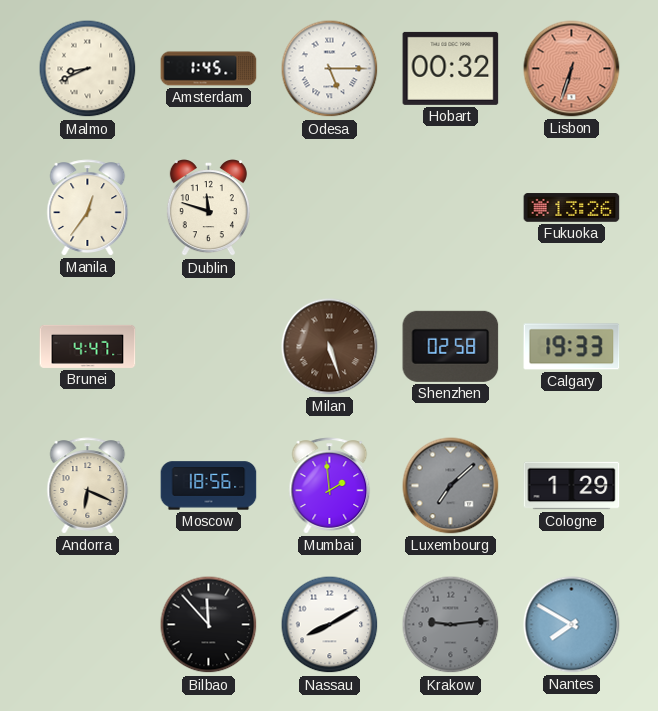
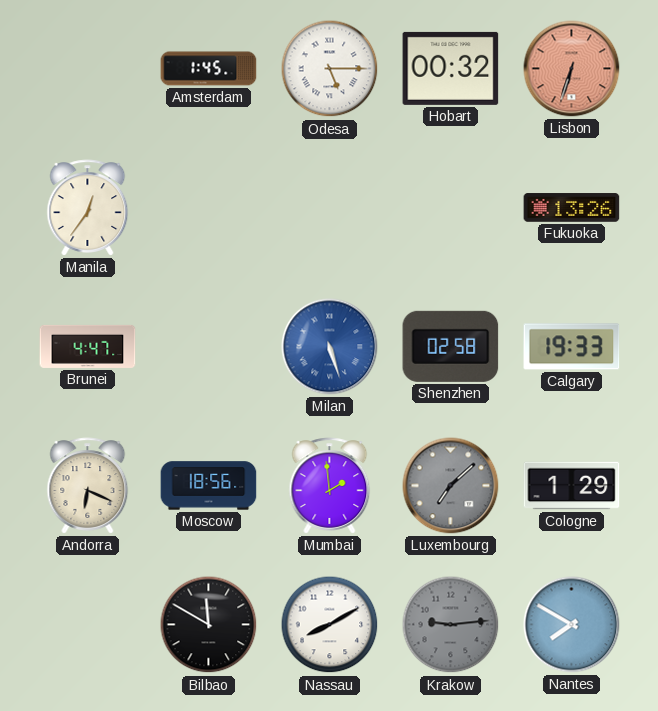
Malmo: 8:41 -> none (88, 69)
Dublin: 11:48 -> none (208, 208)
Milan dial: brown -> blue (330, 347)
Bilbao: 11:53 -> 11:50 (209, 625)
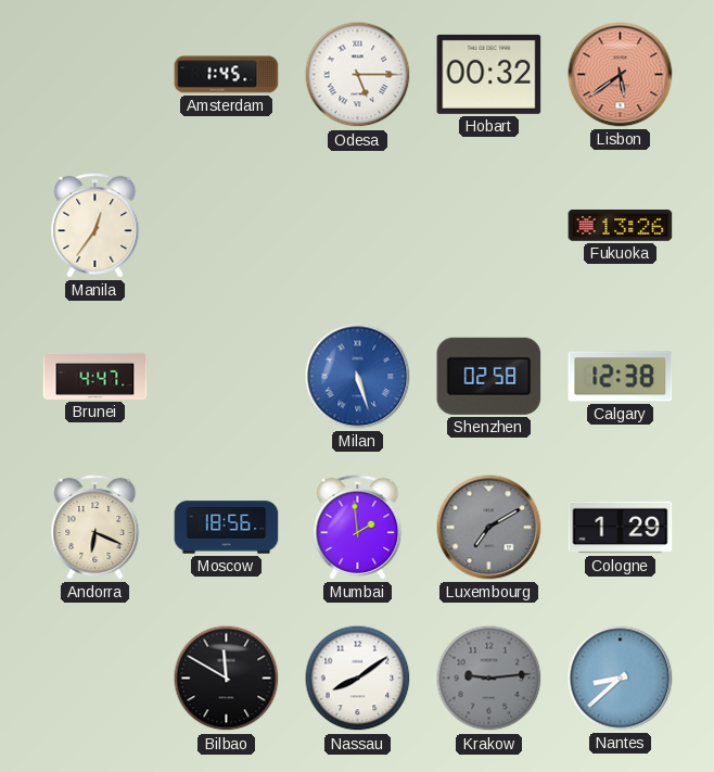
Lisbon: 6:33 -> 5:39 (621, 75)
Calgary: 19:33 -> 12:38 (621, 377)
Luxembourg: 7:08 -> 7:10 (489, 528)
Nassau: 8:10 -> 8:09 (358, 679)
Nantes: 7:50 -> 8:38 (621, 679)
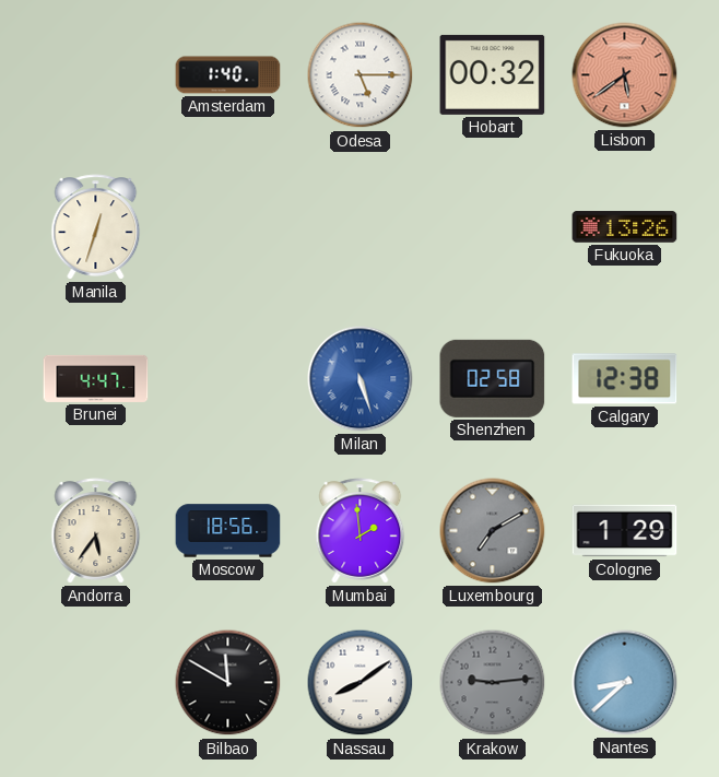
Amsterdam: 1:45 -> 1:40 (228, 75)
Manila: 12:36 -> 12:33 (96, 227)
Andorra: 6:19 -> 5:36 (96, 531)
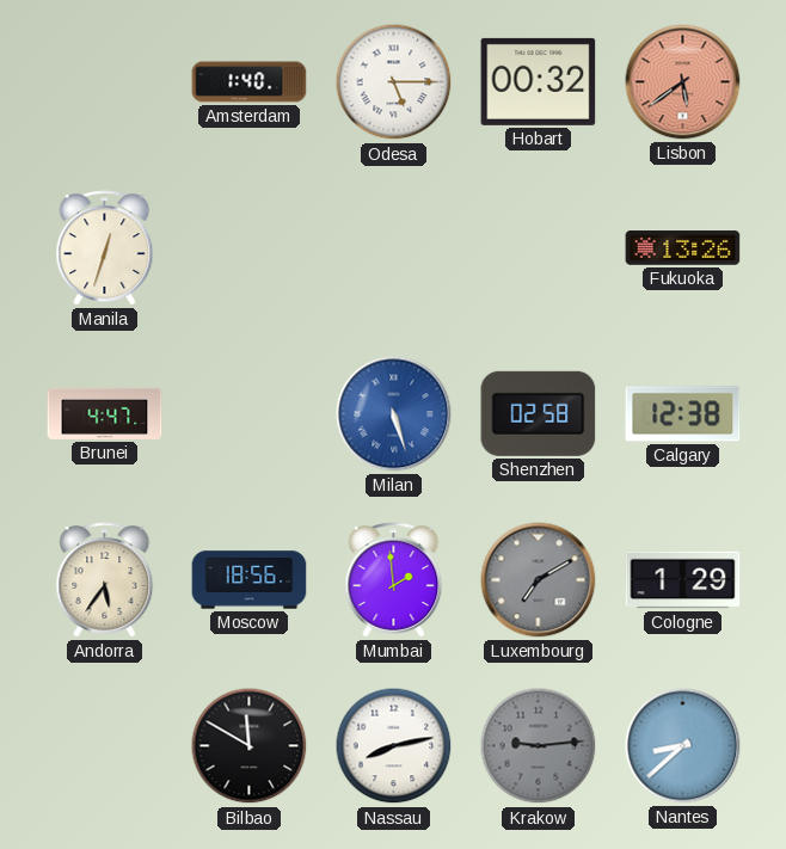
Nassau: 8:09 -> 8:13 (394, 746)
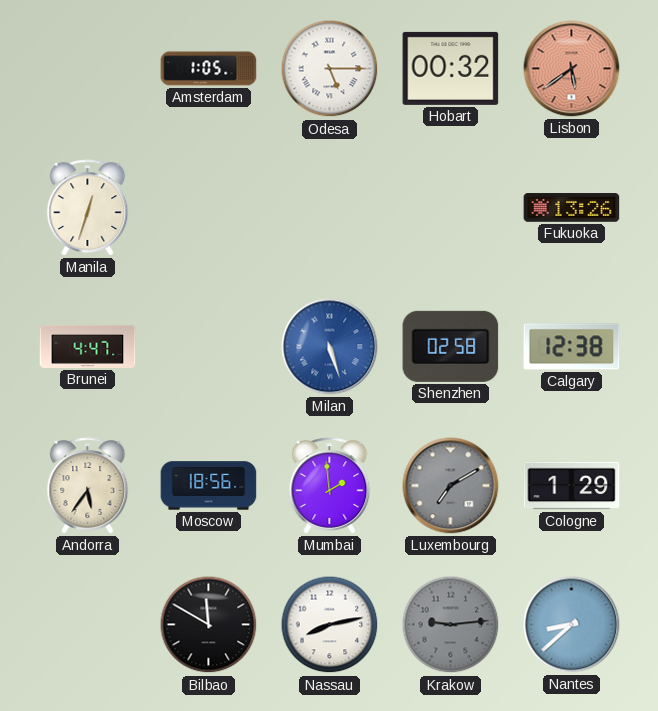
Amsterdam: 1:40 -> 1:05 (209, 69)
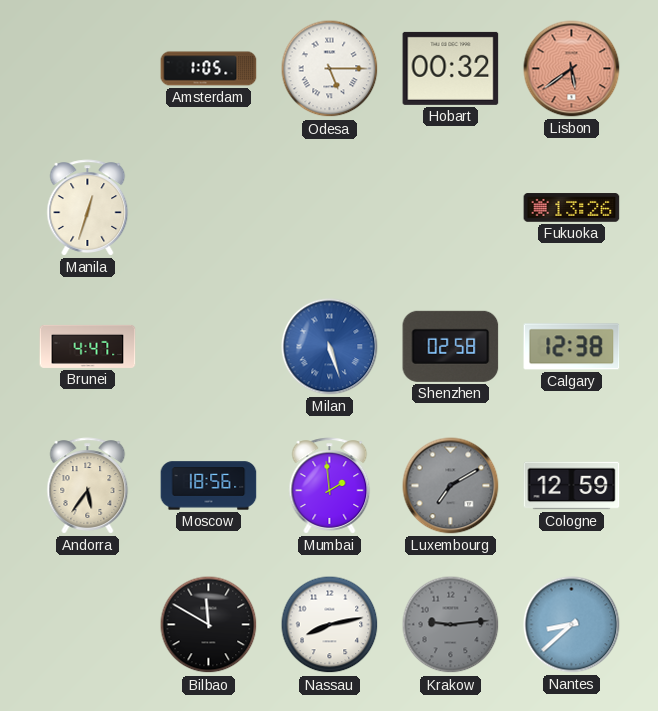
Cologne: 1:29 -> 12:59 (572, 486)
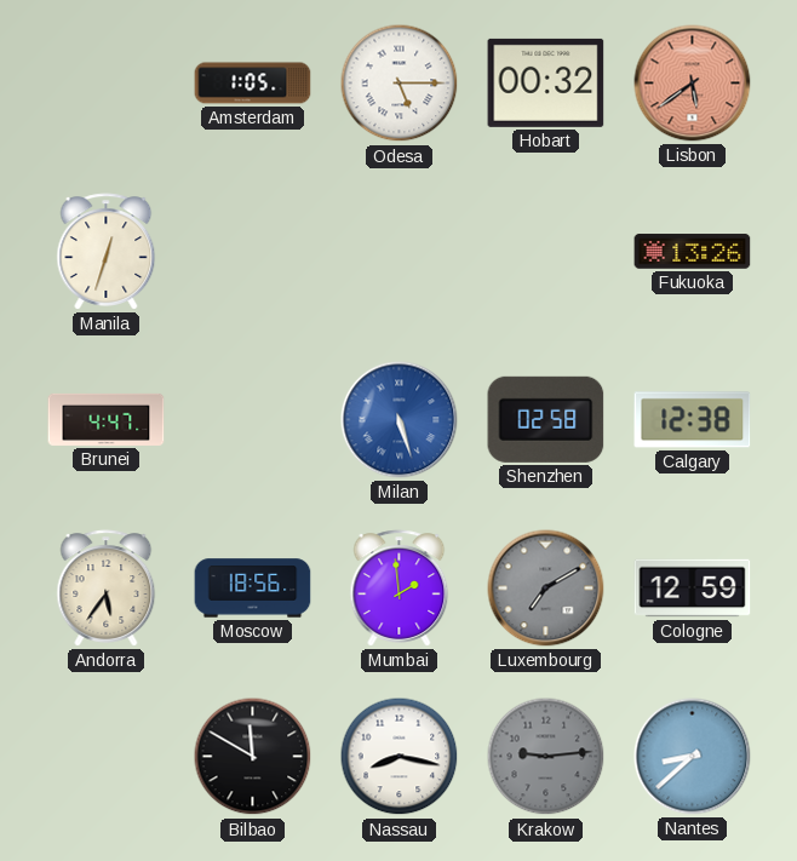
Nassau: 8:13 -> 8:17 (400, 757)
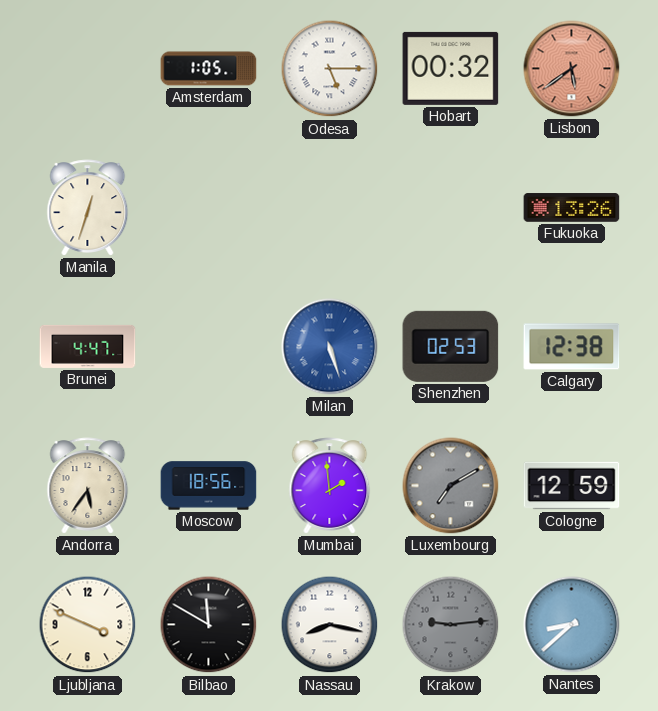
Shenzhen: 02:58 -> 02:53 (451, 346)
Ljubljana: none -> 3:49 (88, 625)
